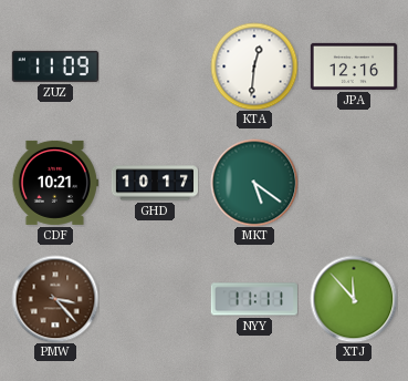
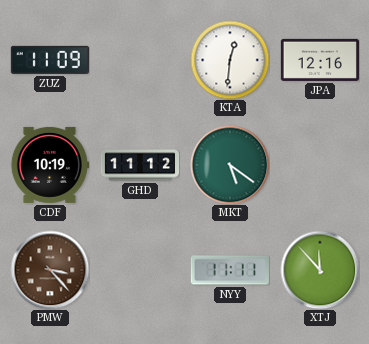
CDF: 10:21 -> 10:19 (50, 165)
GHD: 10:17 -> 11:12 (139, 165)
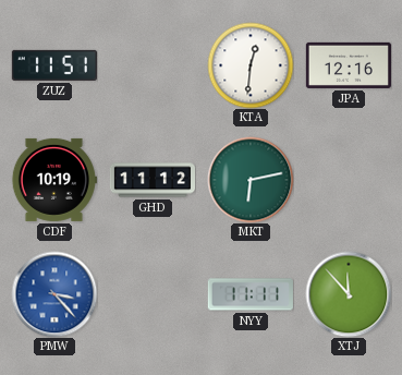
ZUZ: 11:09 -> 11:51 (54, 65)
MKT: 5:21 -> 6:13 (251, 180)
PMW dial: brown -> blue (54, 294)
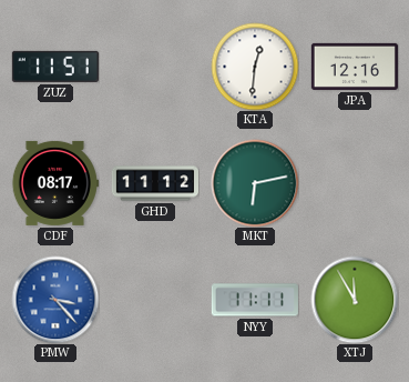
CDF: 10:19 -> 08:17 (55, 183)
XTJ: 11:53 -> 11:55 (355, 300)
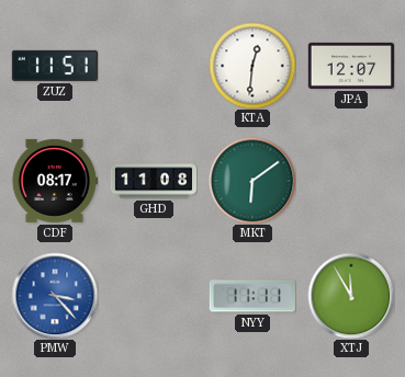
JPA: 12:16 -> 12:07 (351, 66)
GHD: 11:12 -> 11:08 (153, 181)
MKT: 6:13 -> 6:09 (252, 181)
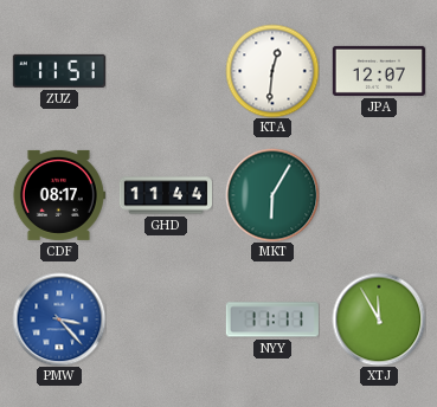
GHD: 11:08 -> 11:44 (165, 195)
MKT: 6:09 -> 6:05 (272, 195)
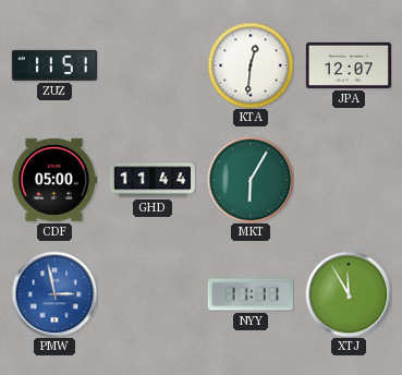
CDF: 08:17 -> 05:00 (54, 180)
PMW: 3:23 -> 2:58 (54, 294)
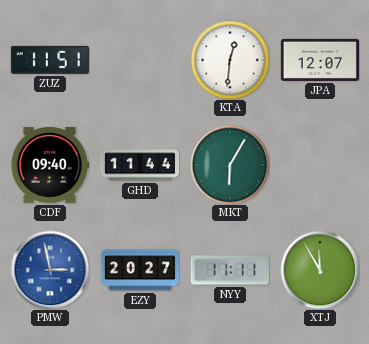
CDF: 05:00 -> 09:40 (50, 165)
EZY: none -> 20:27 (139, 270)
